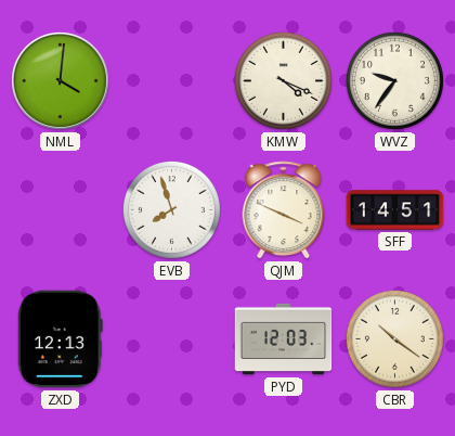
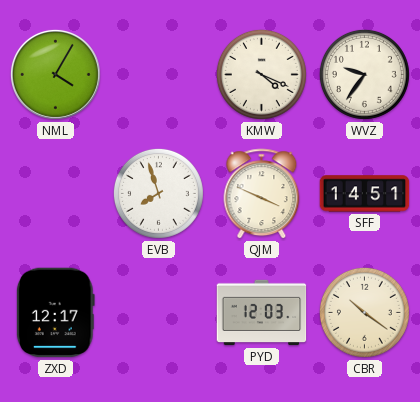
NML: 4:01 -> 4:05 (55, 74)
ZXD: 12:13 -> 12:17 (55, 313)
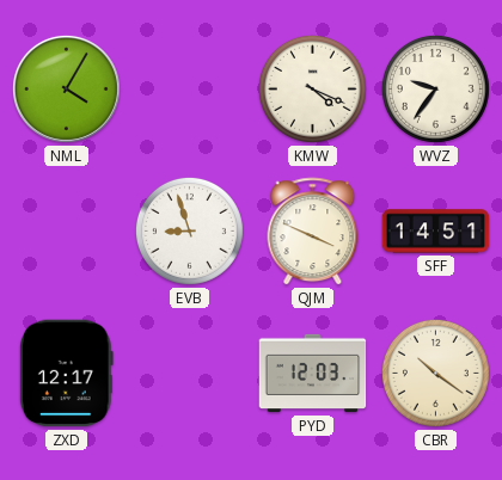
EVB: 7:57 -> 8:57 (189, 230)
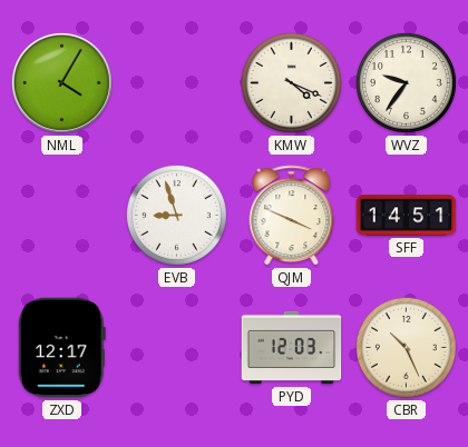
CBR: 10:21 -> 10:26 (406, 347)
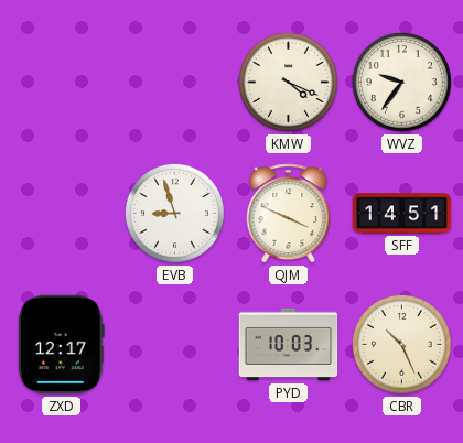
NML: 4:05 -> none (61, 82)
PYD: 12:03 -> 10:03 (289, 345)
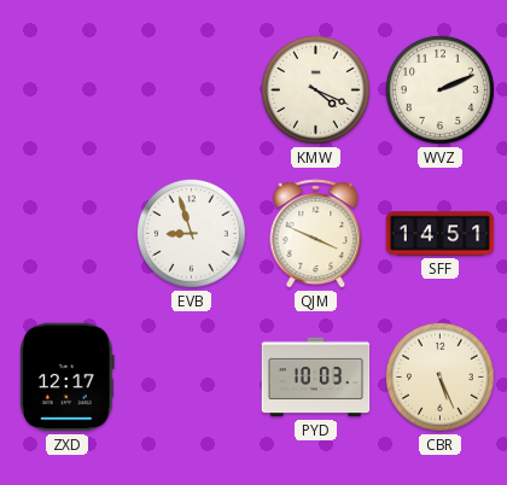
WVZ: 9:36 -> 2:11 (439, 89)
CBR: 10:26 -> 5:26 (439, 376)
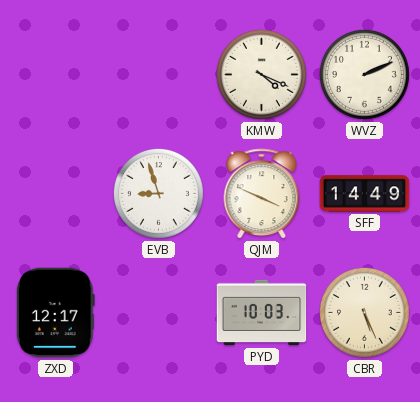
SFF: 14:51 -> 14:49 (365, 194)
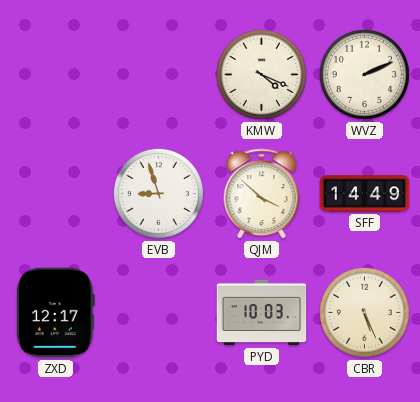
QJM: 3:49 -> 3:52 (262, 194)
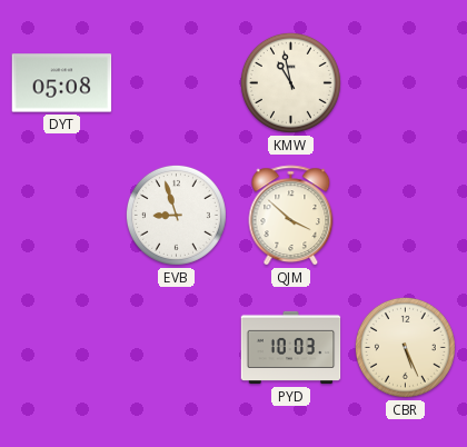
DYT: none -> 05:08 (62, 83)
KMW: 4:19 -> 10:58 (290, 82)
WVZ: 2:11 -> none (364, 74)
SFF: 14:49 -> none (365, 194)
ZXD: 12:17 -> none (55, 313)
